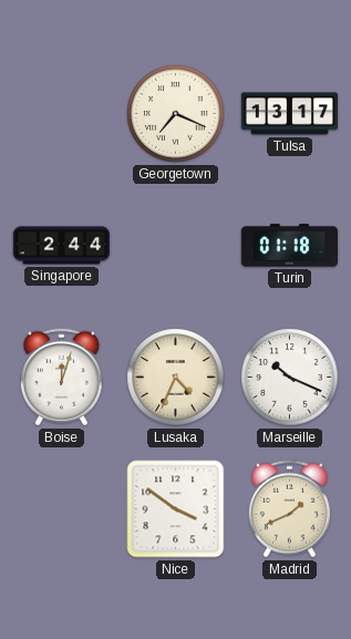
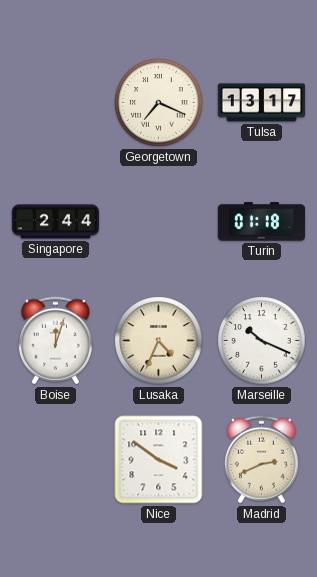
Madrid: 1:41 -> 2:41 (261, 460)
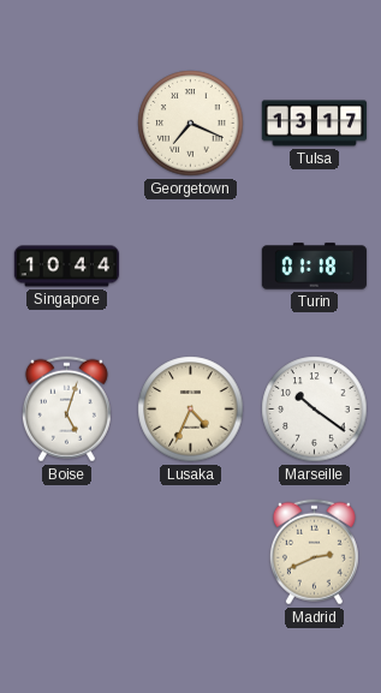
Singapore: 2:44 -> 10:44 (66, 267)
Boise: 12:03 -> 5:03 (66, 410)
Marseille: 10:19 -> 10:21 (315, 410)
Nice: 3:51 -> none (159, 460)
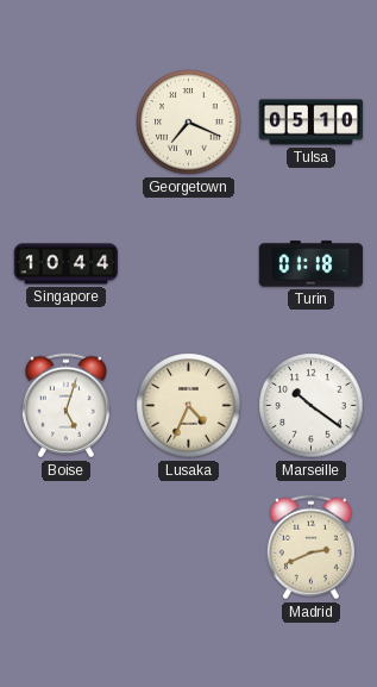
Tulsa: 13:17 -> 05:10 (310, 123)
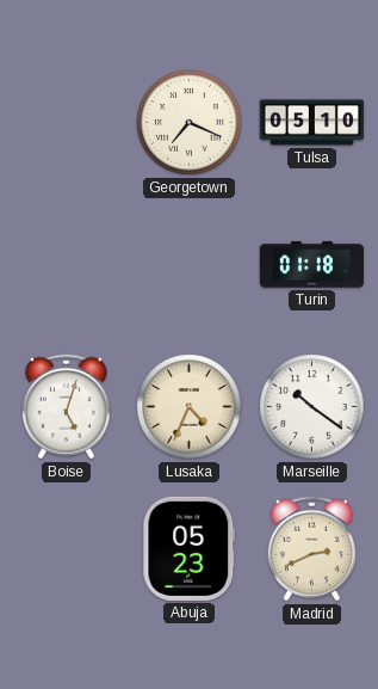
Singapore: 10:44 -> none (65, 264)
Abuja: none -> 05:23 (190, 548)
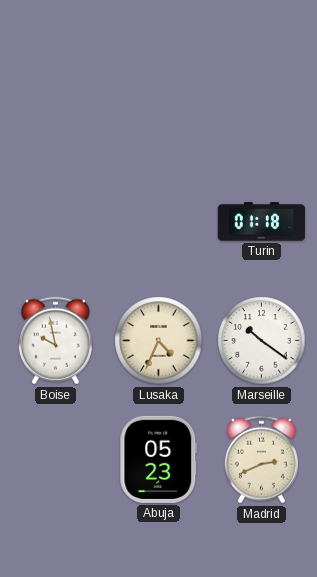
Georgetown: 7:19 -> none (190, 123)
Tulsa: 05:10 -> none (311, 123)
Boise: 5:03 -> 9:58 (55, 341)
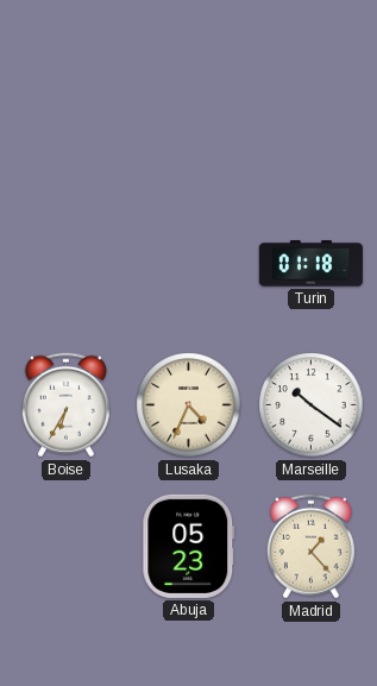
Boise: 9:58 -> 6:35 (65, 405)
Madrid: 2:41 -> 1:23 (310, 547)
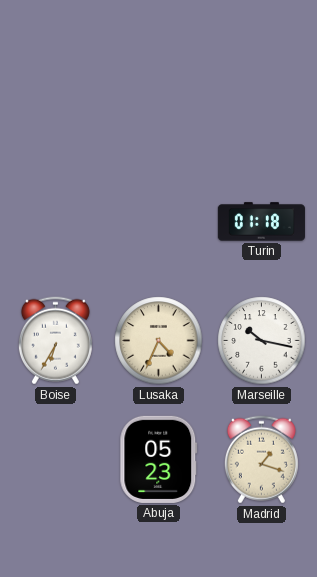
Marseille: 10:21 -> 10:17 (262, 341)
Madrid: 1:23 -> 1:18 (261, 460)
